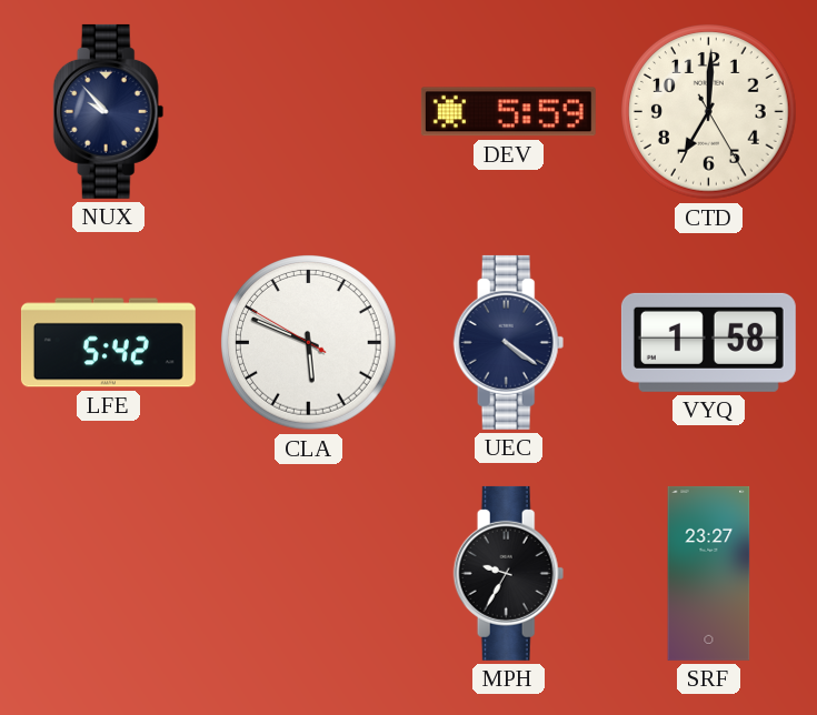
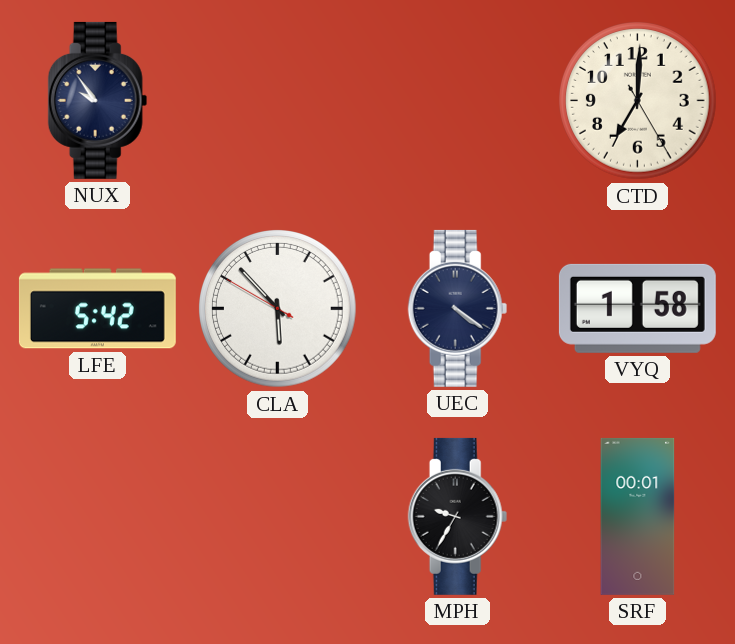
NUX: 9:53 -> 9:54 (98, 100)
DEV: 5:59 -> none (508, 112)
CLA: 5:48 -> 5:52 (278, 309)
SRF: 23:27 -> 00:01 (638, 516)
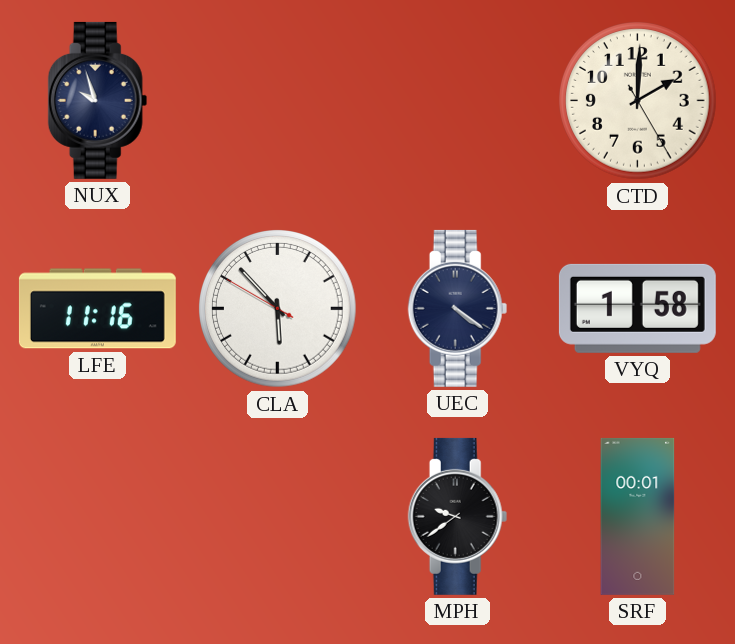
NUX: 9:54 -> 9:57 (98, 100)
CTD: 7:00 -> 2:00 (638, 101)
LFE: 5:42 -> 11:16 (97, 309)
MPH: 9:35 -> 9:39 (458, 516)
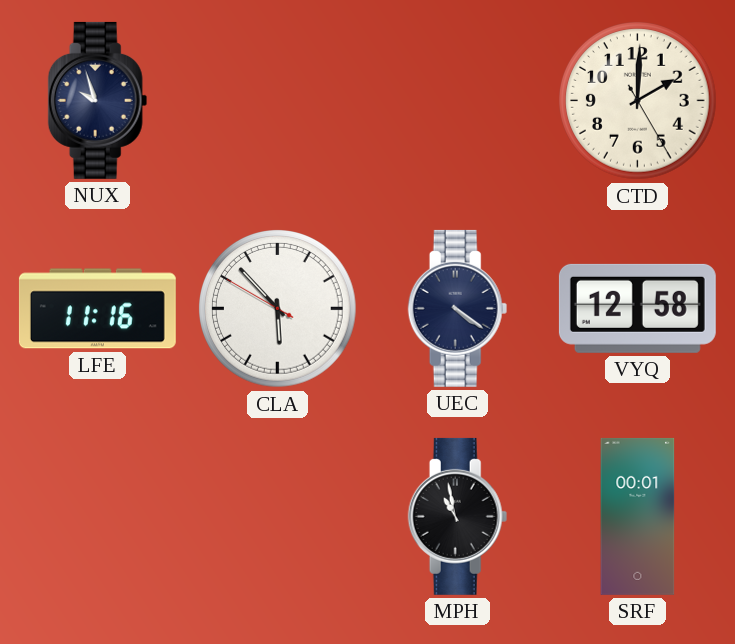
VYQ: 1:58 -> 12:58 (637, 308)
MPH: 9:39 -> 10:58 (458, 516)
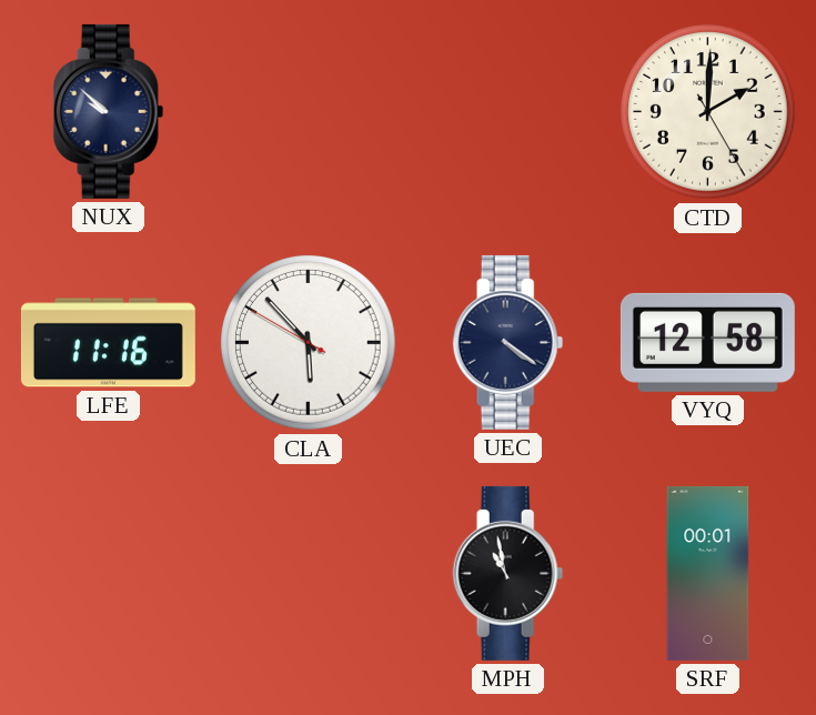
NUX: 9:57 -> 9:52 (109, 111)
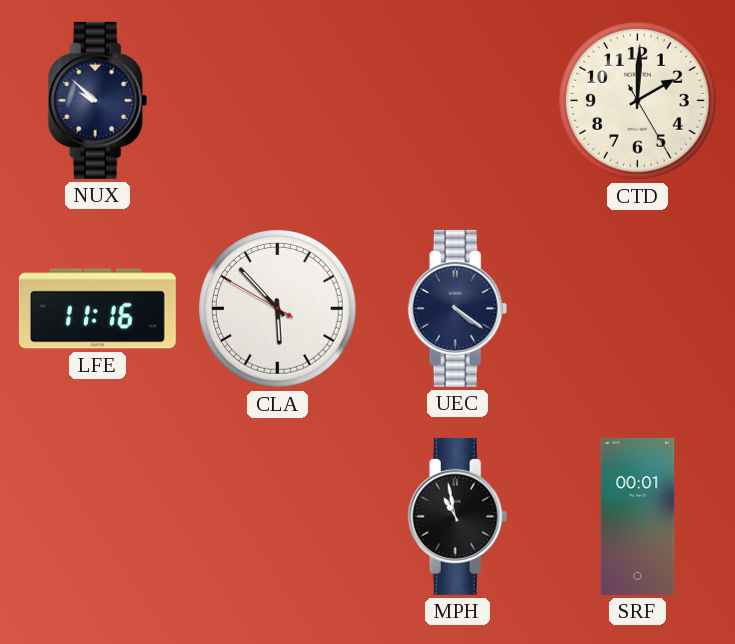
VYQ: 12:58 -> none (707, 342)
